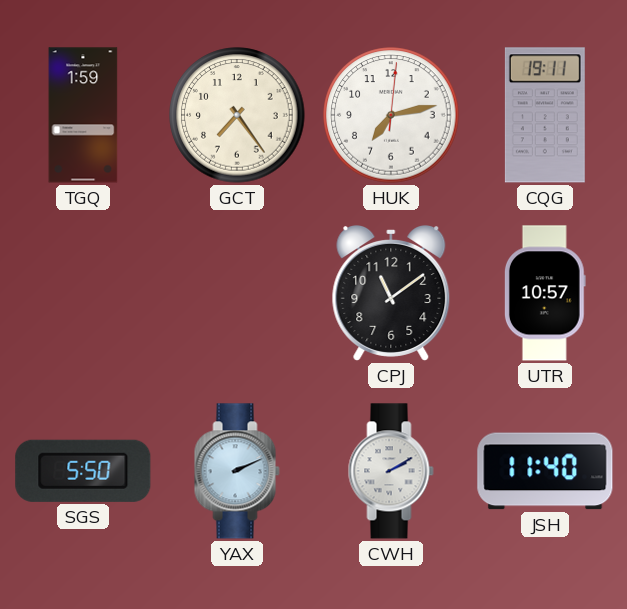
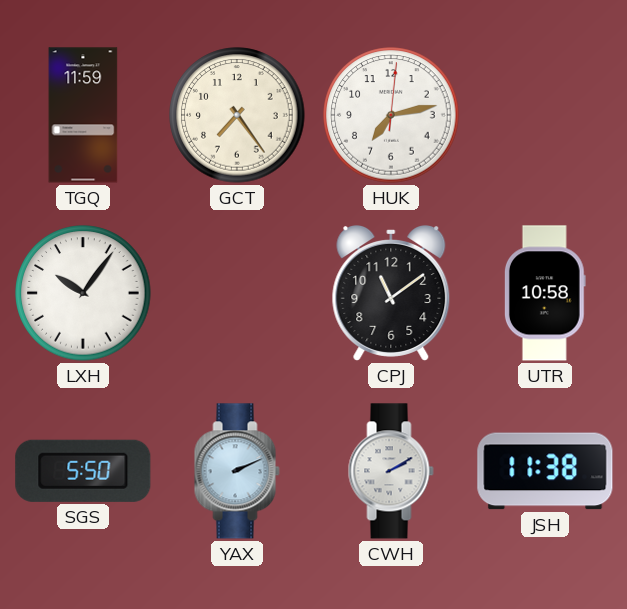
TGQ: 1:59 -> 11:59 (83, 115)
CQG: 19:11 -> none (545, 115)
LXH: none -> 10:06 (83, 293)
UTR: 10:57 -> 10:58 (545, 293)
JSH: 11:40 -> 11:38 (545, 471)
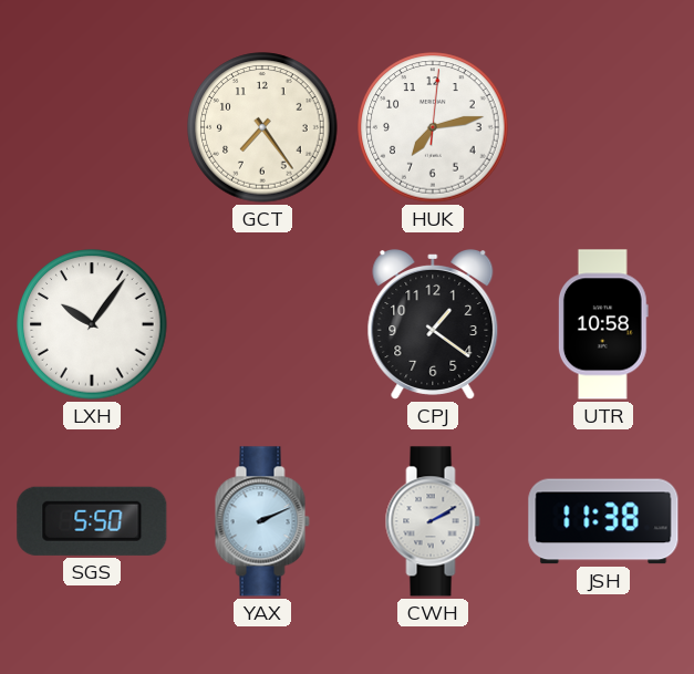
TGQ: 11:59 -> none (83, 115)
CPJ: 11:09 -> 1:21 (433, 325)
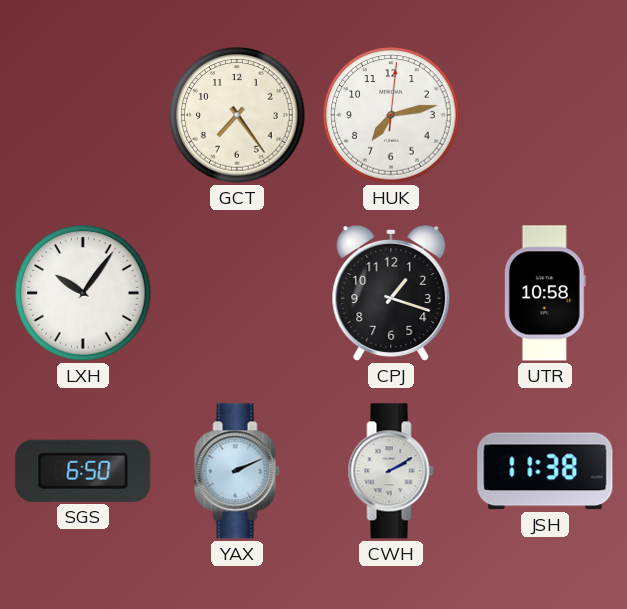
CPJ: 1:21 -> 1:18 (391, 294)
SGS: 5:50 -> 6:50 (83, 471)
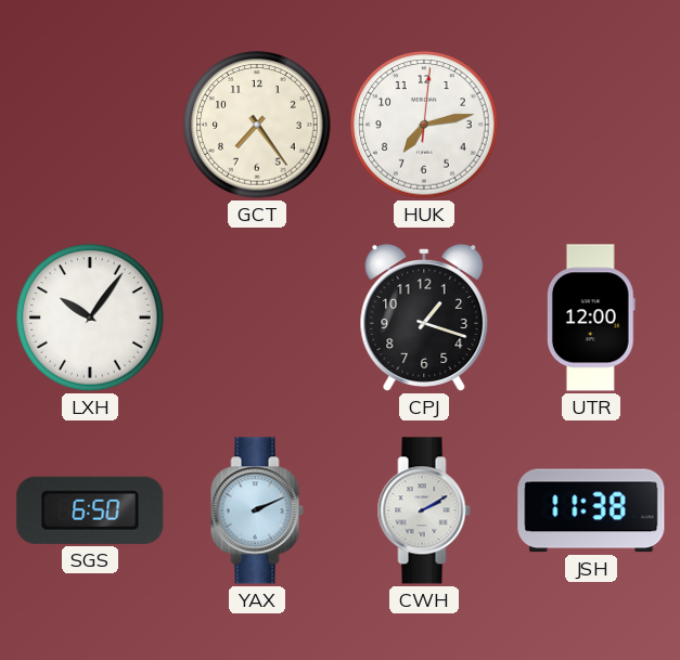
UTR: 10:58 -> 12:00 (591, 318)
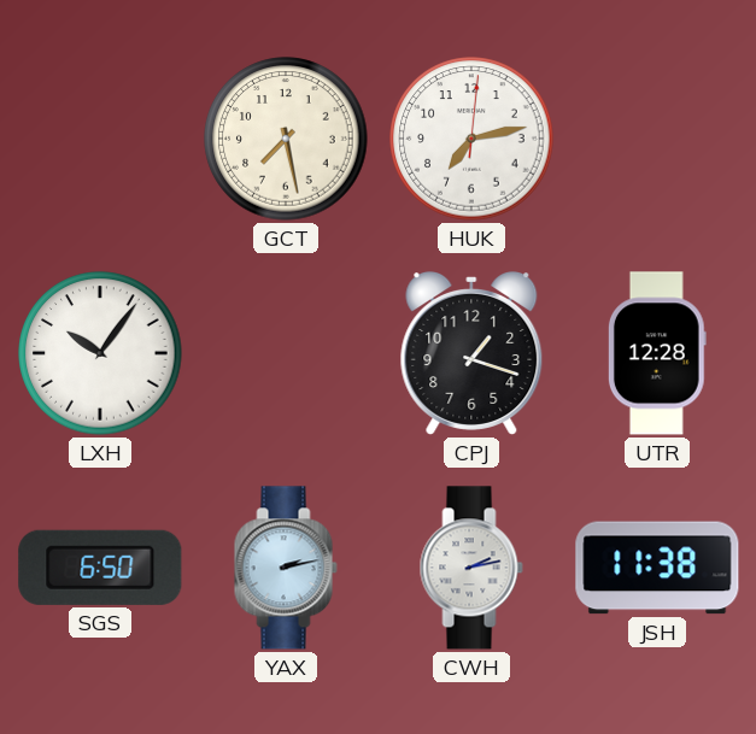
GCT: 7:24 -> 7:28 (286, 139)
UTR: 12:00 -> 12:28 (657, 353)
YAX: 2:11 -> 2:13 (286, 568)
CWH: 2:10 -> 2:13 (471, 568)
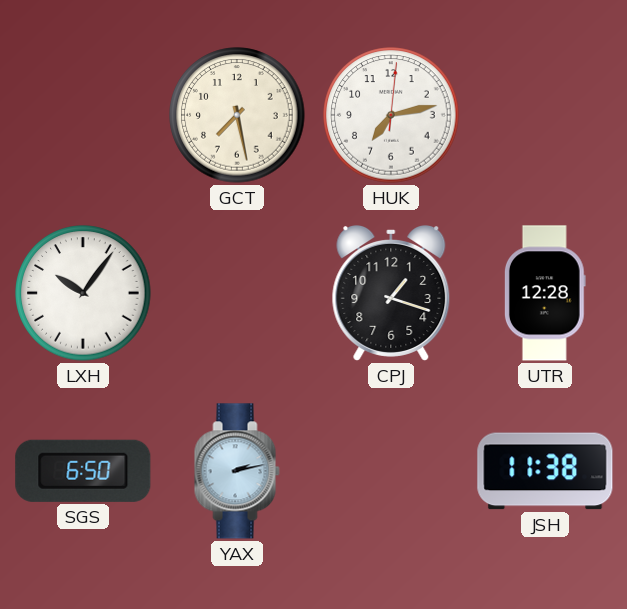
CWH: 2:13 -> none (471, 568)
